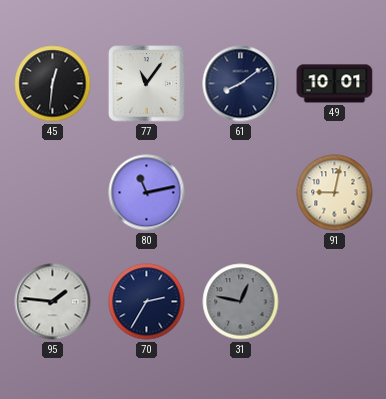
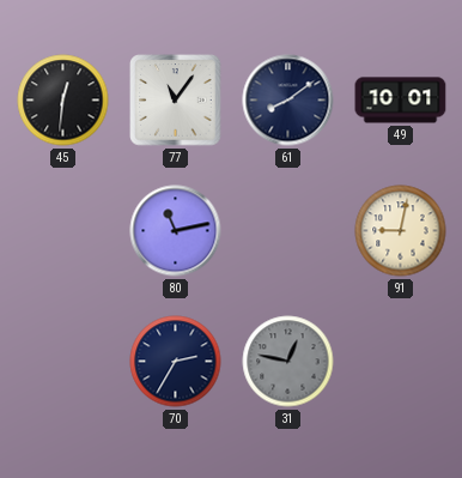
95: 1:46 -> none (53, 302)
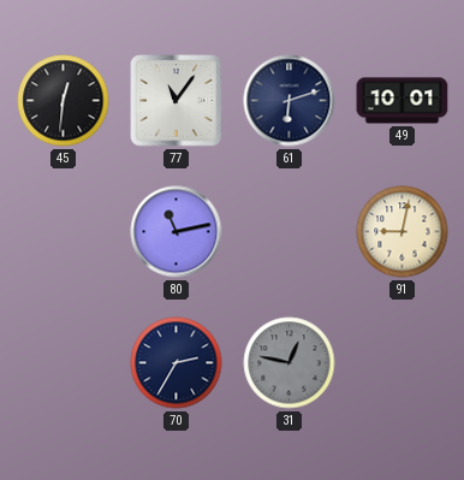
61: 8:09 -> 6:12 (290, 101)
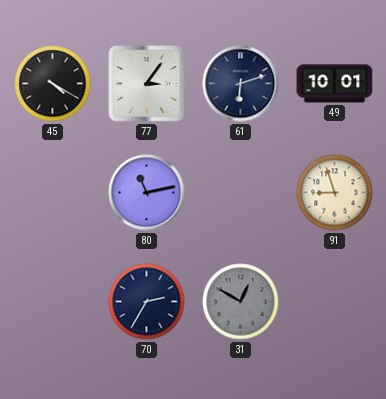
45: 12:31 -> 4:20 (53, 84)
77: 11:06 -> 3:06 (147, 84)
91: 9:02 -> 8:57 (335, 193)
31: 12:47 -> 12:50 (241, 302)
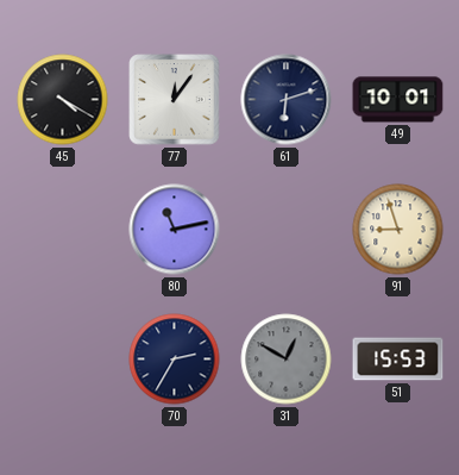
77: 3:06 -> 12:06 (175, 100)
51: none -> 15:53 (398, 360)
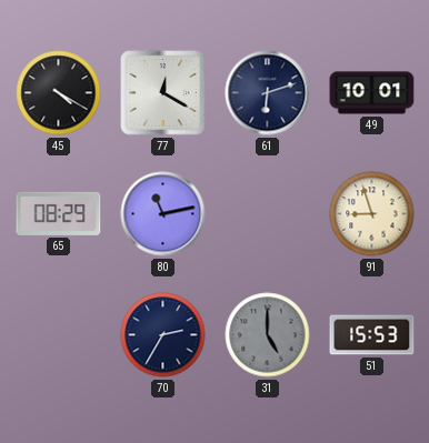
77: 12:06 -> 12:20 (163, 93)
65: none -> 08:29 (59, 213)
31: 12:50 -> 5:00 (268, 335)
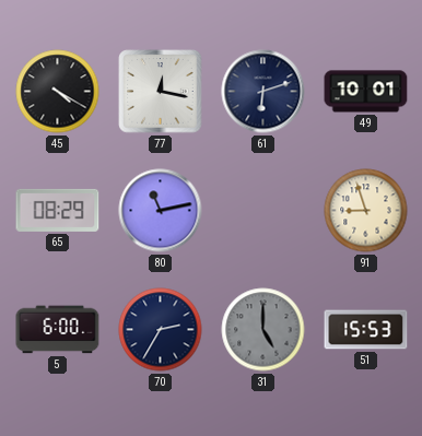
77: 12:20 -> 12:17 (161, 92)
5: none -> 6:00 (58, 330)
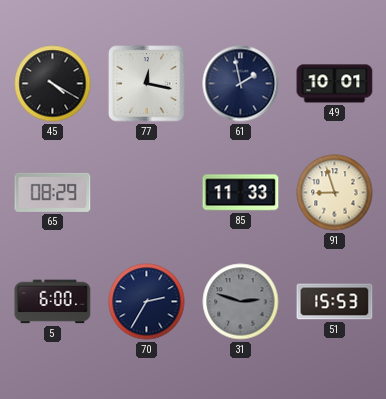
61: 6:12 -> 1:58 (241, 84)
80: 11:13 -> none (161, 211)
85: none -> 11:33 (241, 193)
31: 5:00 -> 2:48 (241, 302)
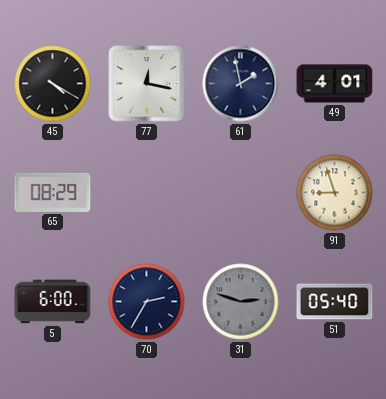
49: 10:01 -> 4:01 (335, 84)
85: 11:33 -> none (241, 193)
51: 15:53 -> 05:40 (335, 302)
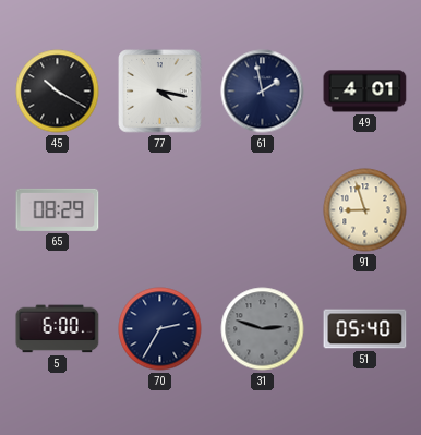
45: 4:20 -> 10:20 (58, 92)
77: 12:17 -> 4:17 (160, 92)
